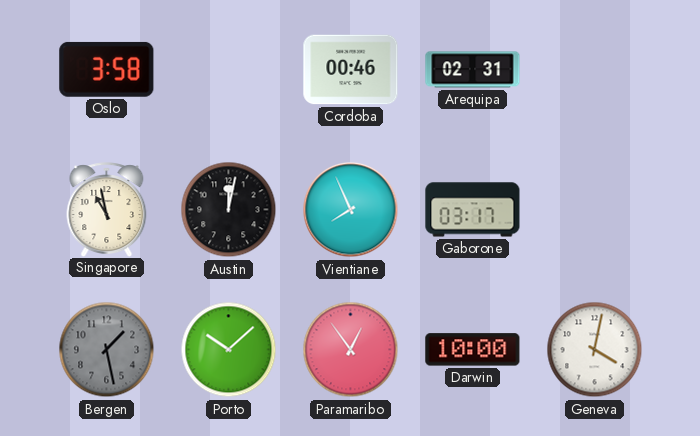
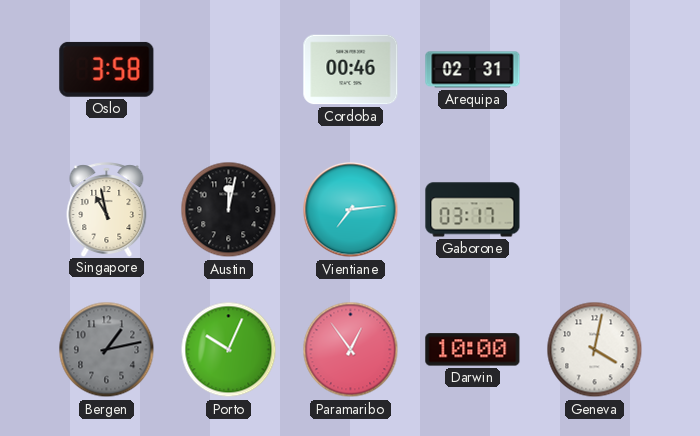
Vientiane: 7:56 -> 7:14 (351, 210)
Bergen: 1:28 -> 1:13 (107, 350)
Porto: 10:08 -> 10:04 (229, 350)
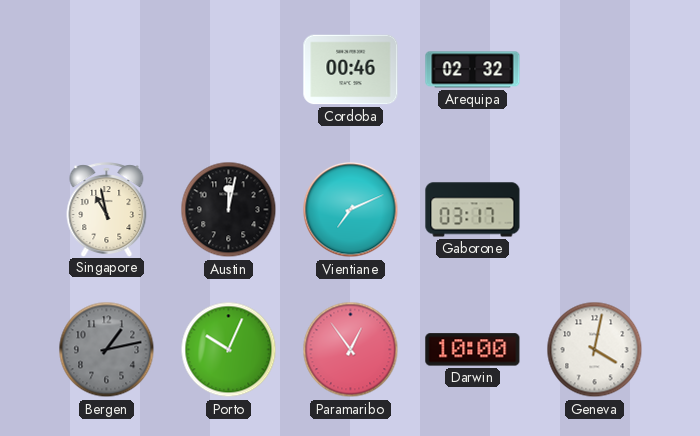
Oslo: 3:58 -> none (107, 69)
Arequipa: 02:31 -> 02:32 (473, 70)
Vientiane: 7:14 -> 7:11 (351, 210)
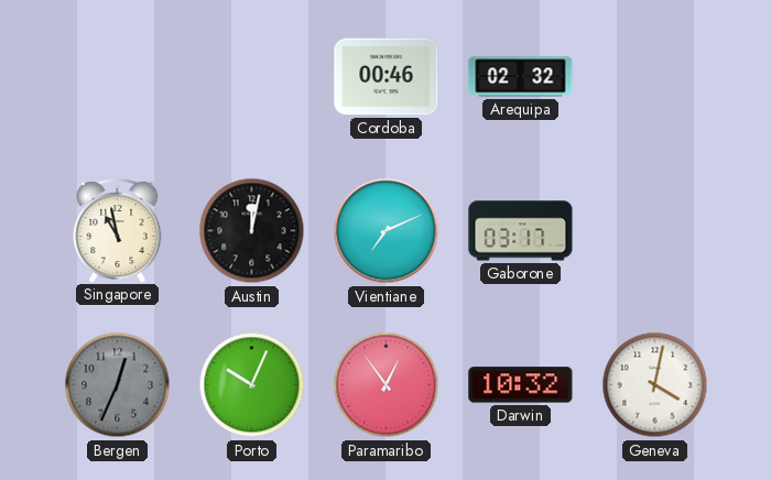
Bergen: 1:13 -> 12:34 (118, 385)
Darwin: 10:00 -> 10:32 (521, 385)
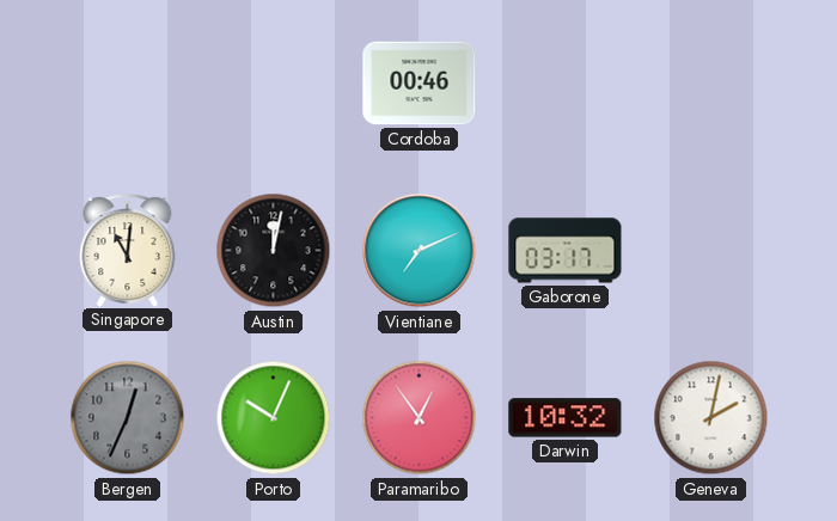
Arequipa: 02:32 -> none (521, 77)
Singapore: 10:58 -> 11:01 (128, 250)
Geneva: 4:02 -> 2:02 (711, 418)
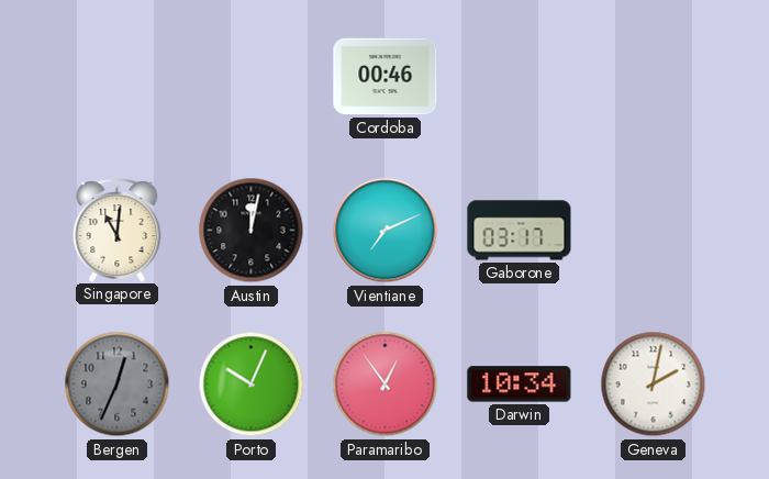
Darwin: 10:32 -> 10:34 (520, 385)
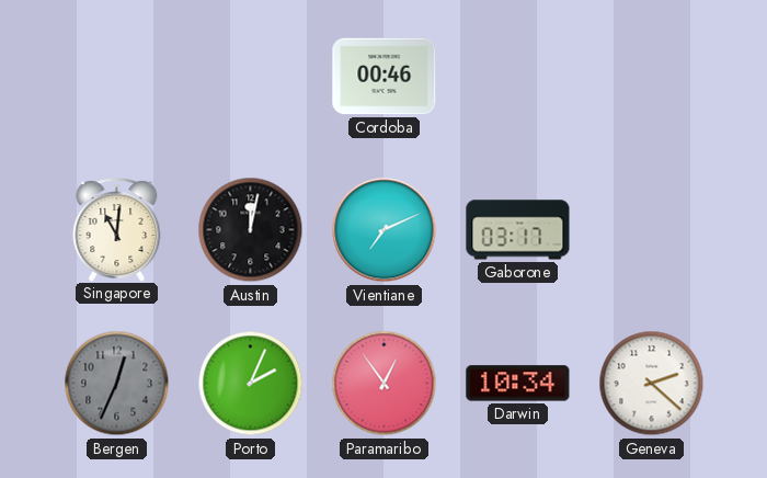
Porto: 10:04 -> 2:04 (251, 384)
Geneva: 2:02 -> 2:22 (652, 384)
